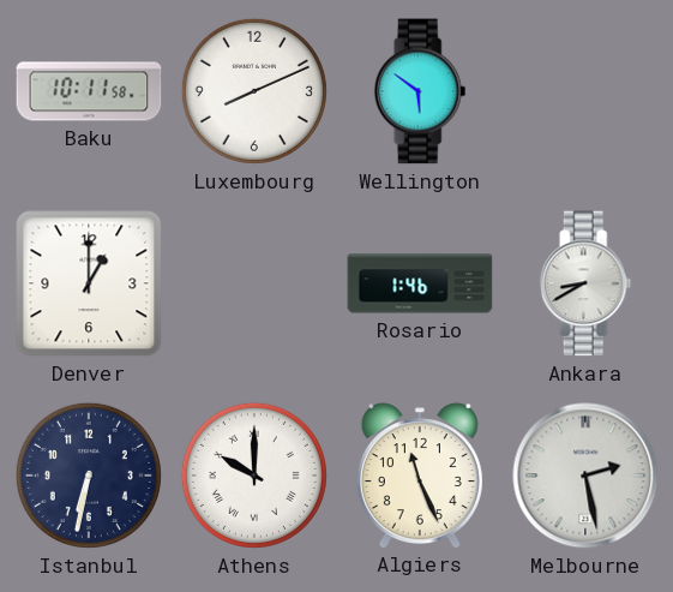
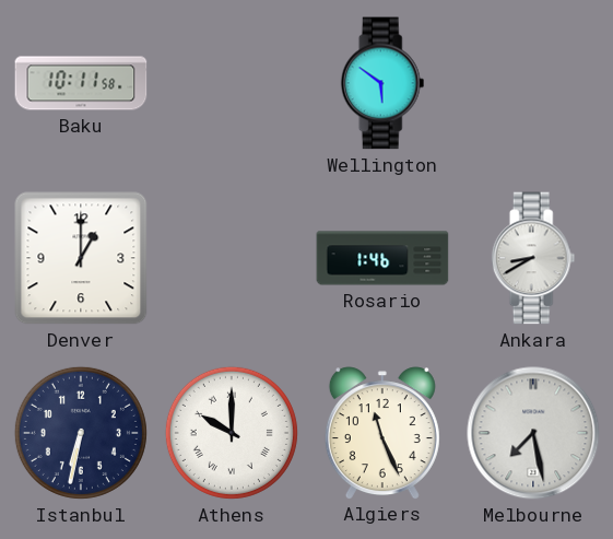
Luxembourg: 8:11 -> none (254, 91)
Melbourne: 2:28 -> 7:28 (533, 433)
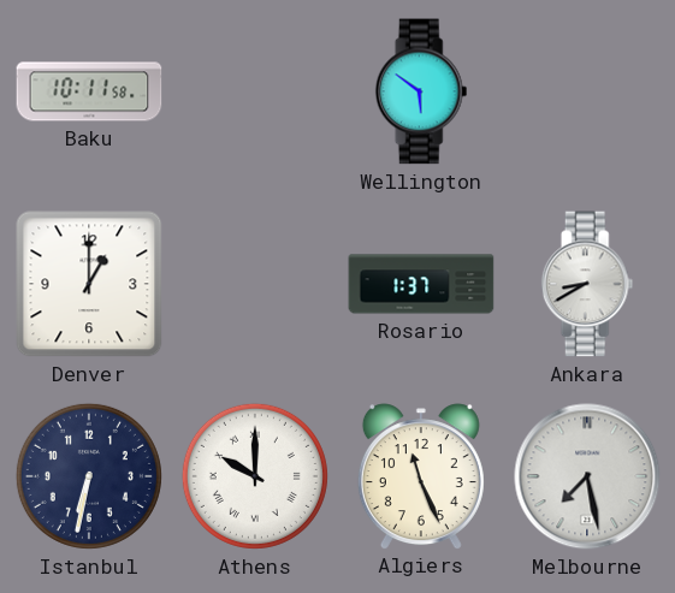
Rosario: 1:46 -> 1:37 (421, 284)
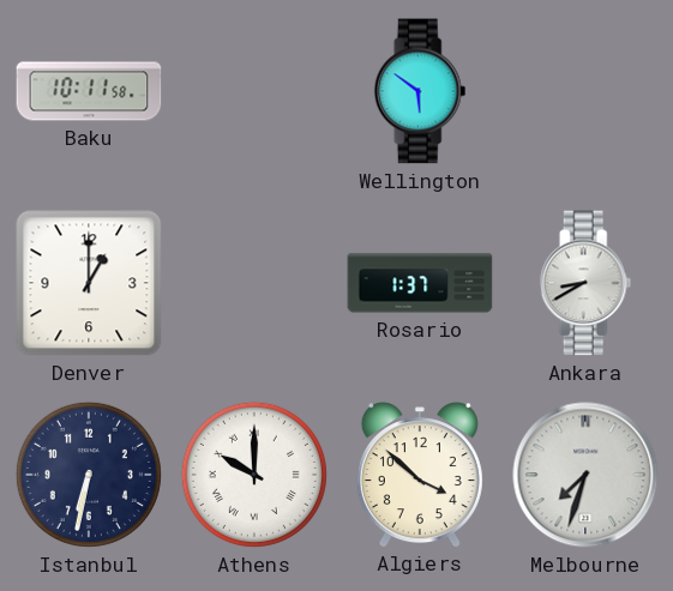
Algiers: 11:26 -> 3:52 (420, 475)
Melbourne: 7:28 -> 7:33 (585, 475)
